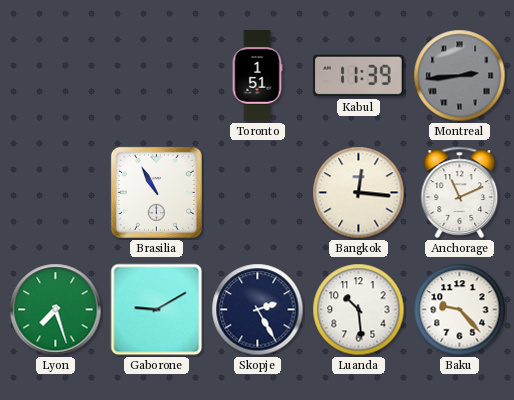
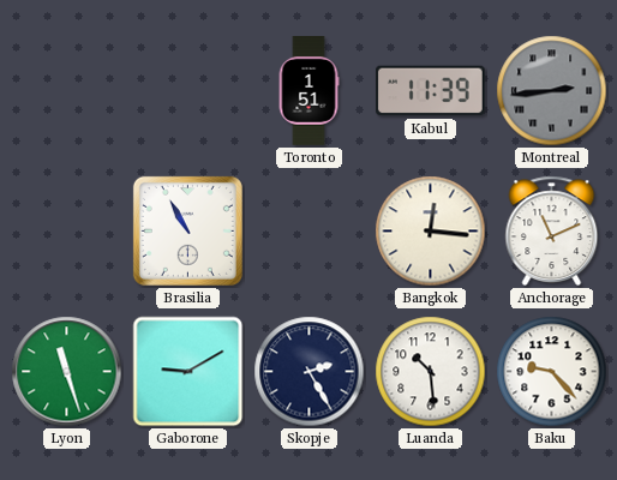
Lyon: 7:27 -> 11:27 (67, 372)
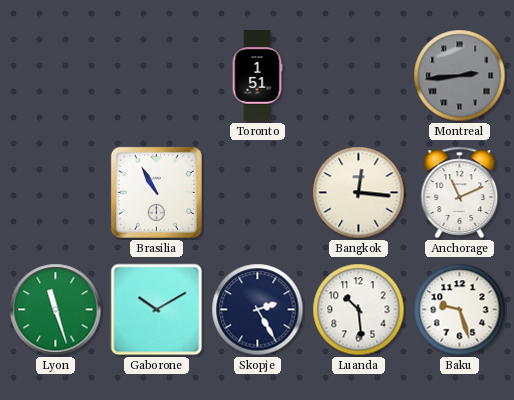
Kabul: 11:39 -> none (430, 91)
Gaborone: 9:10 -> 10:10 (157, 310)
Baku: 9:23 -> 9:27 (460, 310)
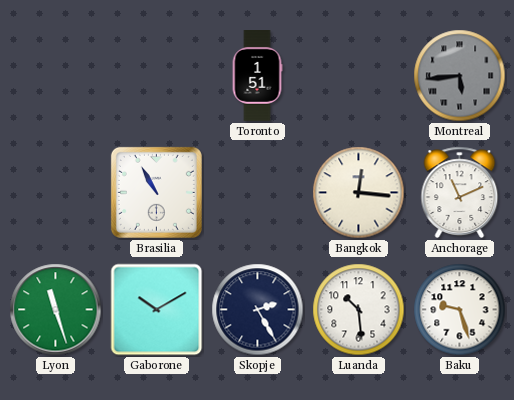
Montreal: 2:44 -> 5:44 (460, 76)
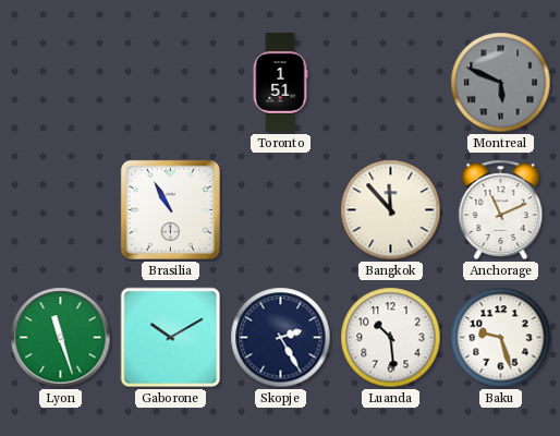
Montreal: 5:44 -> 5:49 (501, 83)
Bangkok: 12:16 -> 11:53 (391, 210)
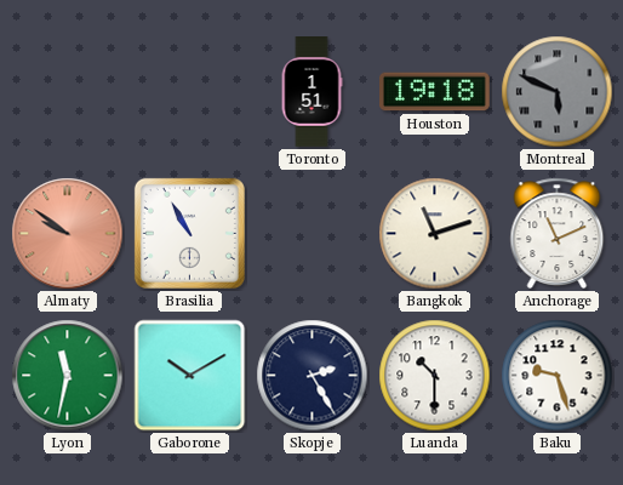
Houston: none -> 19:18 (435, 92)
Almaty: none -> 9:51 (68, 234)
Bangkok: 11:53 -> 11:12 (435, 234)
Lyon: 11:27 -> 11:32 (68, 376)
Luanda: 10:29 -> 10:30 (435, 376)
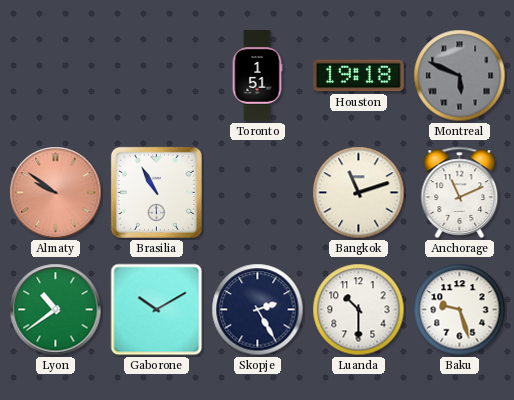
Lyon: 11:32 -> 10:39 (56, 310)
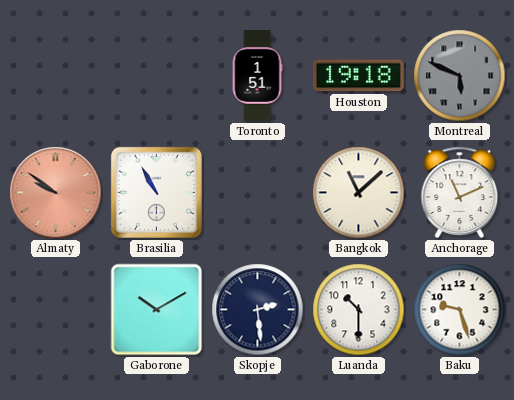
Bangkok: 11:12 -> 11:08 (359, 193)
Lyon: 10:39 -> none (56, 310)
Skopje: 2:25 -> 2:29 (258, 310)
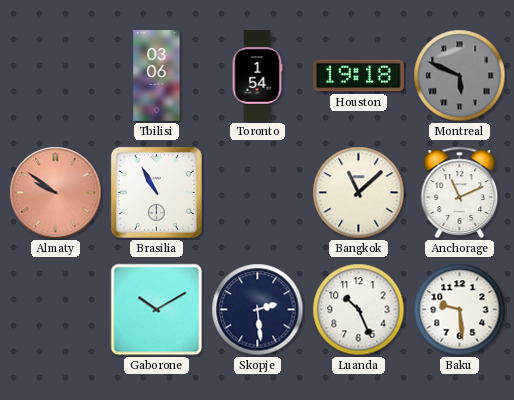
Tbilisi: none -> 03:06 (157, 76)
Toronto: 1:51 -> 1:54 (257, 76)
Luanda: 10:30 -> 10:26 (359, 310)
Baku: 9:27 -> 9:29 (460, 310)
